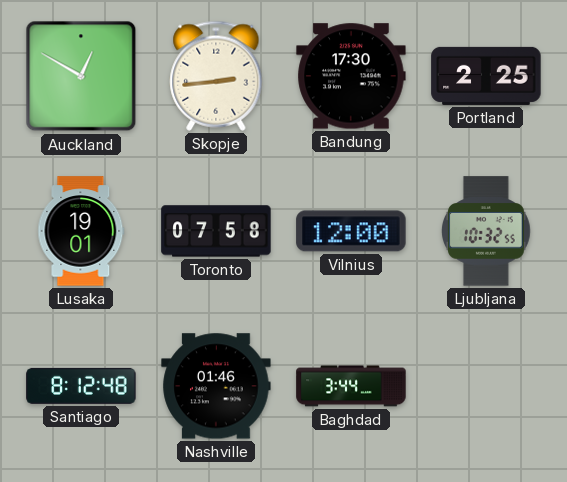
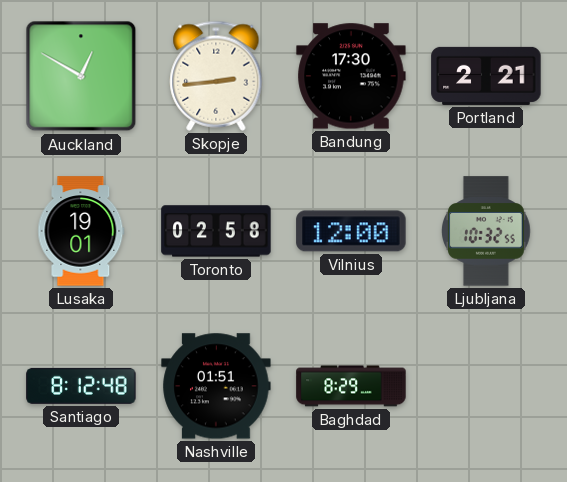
Portland: 2:25 -> 2:21 (486, 76)
Toronto: 07:58 -> 02:58 (216, 231)
Nashville: 01:46 -> 01:51 (216, 386)
Baghdad: 3:44 -> 8:29 (351, 386)
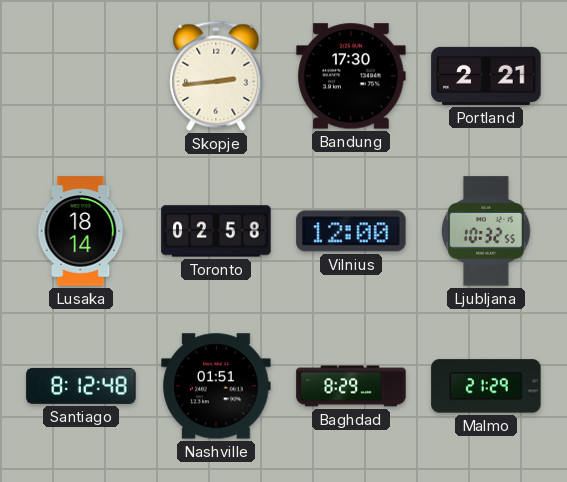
Auckland: 12:50 -> none (81, 76)
Lusaka: 19:01 -> 18:14 (81, 231)
Malmo: none -> 21:29 (486, 386)
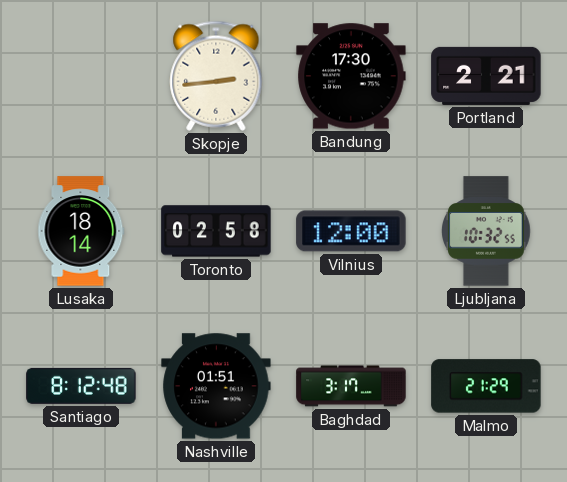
Baghdad: 8:29 -> 3:17 (351, 386)
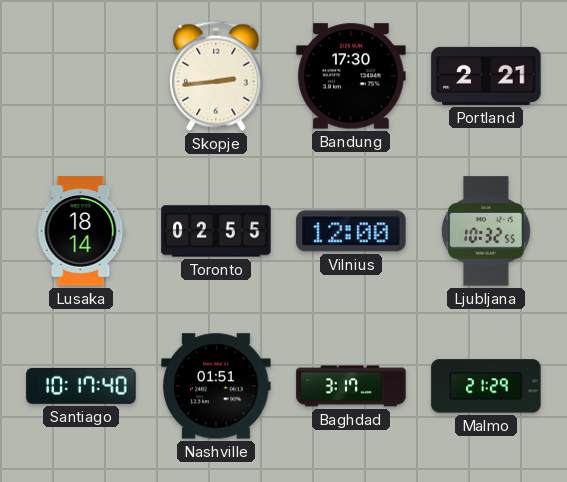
Toronto: 02:58 -> 02:55 (216, 231)
Santiago: 8:12 -> 10:17 (81, 386)
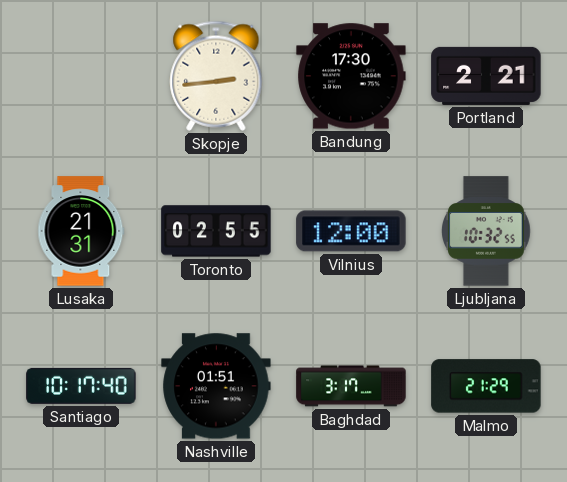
Lusaka: 18:14 -> 21:31 (81, 231)
